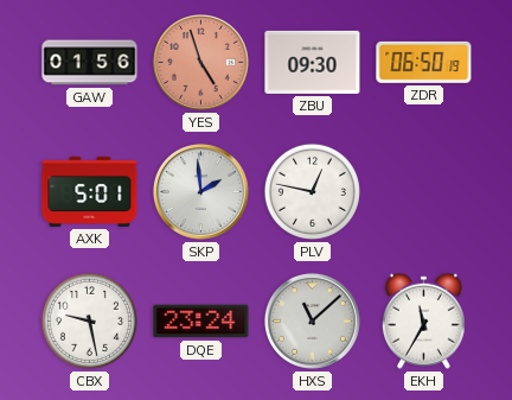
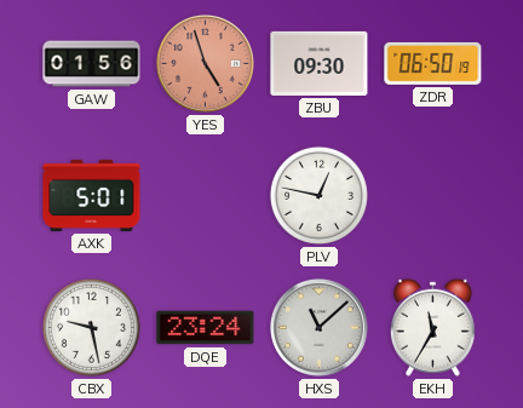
SKP: 1:59 -> none (200, 191)
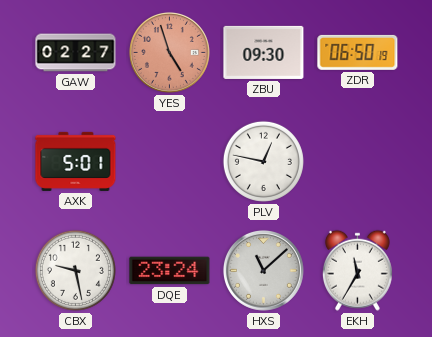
GAW: 01:56 -> 02:27 (76, 53)
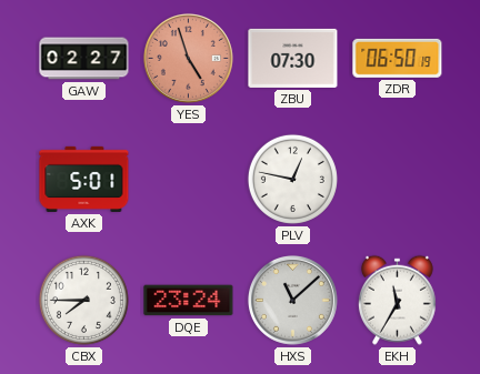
ZBU: 09:30 -> 07:30 (293, 58)
CBX: 9:28 -> 7:45 (83, 300)
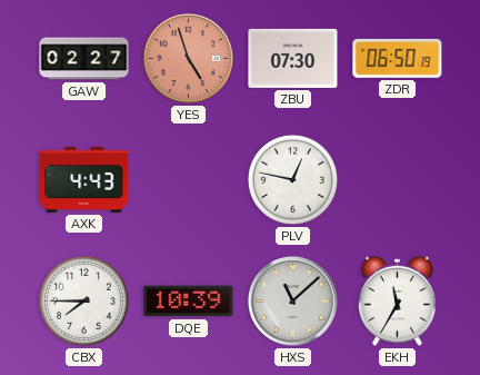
AXK: 5:01 -> 4:43 (84, 179)
DQE: 23:24 -> 10:39 (189, 302)
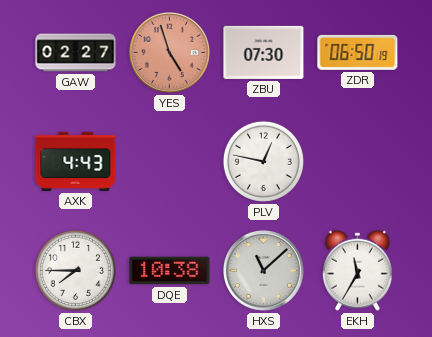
DQE: 10:39 -> 10:38 (170, 271)
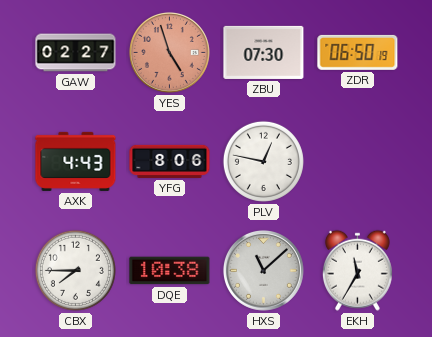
YFG: none -> 8:06 (170, 161)
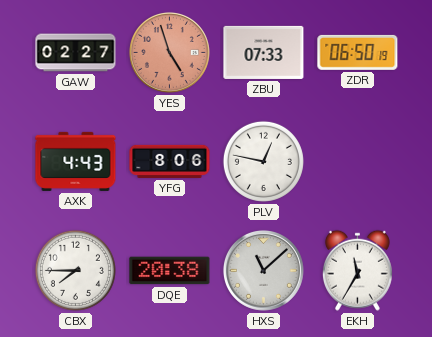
ZBU: 07:30 -> 07:33 (264, 52)
DQE: 10:38 -> 20:38 (170, 271)
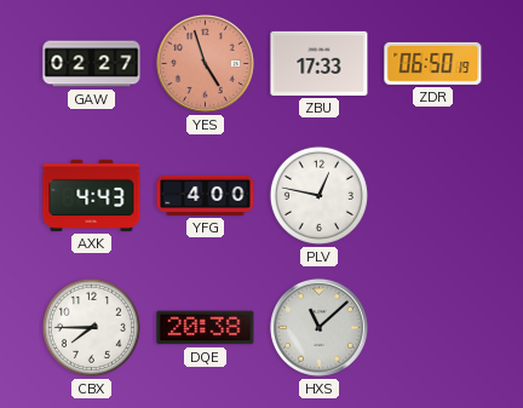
ZBU: 07:33 -> 17:33 (320, 63)
YFG: 8:06 -> 4:00 (206, 195)
EKH: 11:35 -> none (357, 270)
